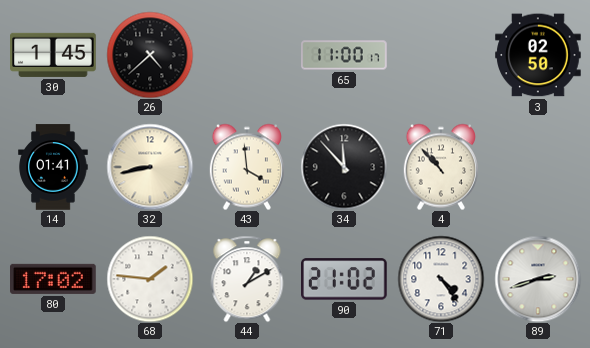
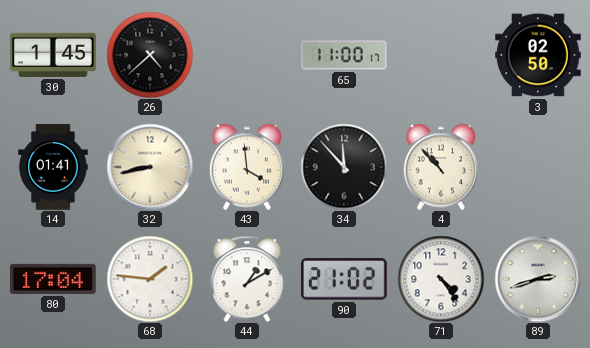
80: 17:02 -> 17:04 (54, 279)
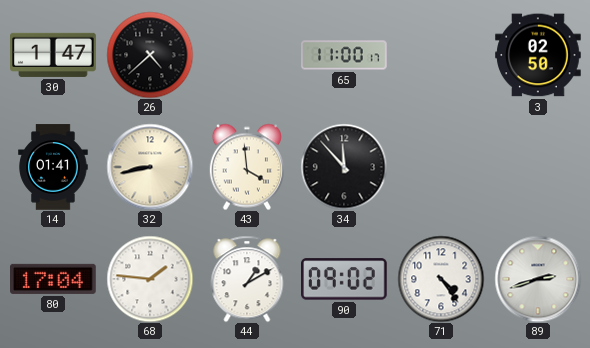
30: 1:45 -> 1:47 (53, 55)
4: 10:53 -> none (441, 167)
90: 21:02 -> 09:02 (345, 279)
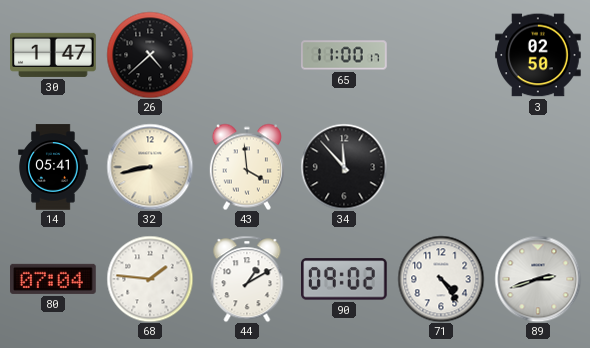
14: 01:41 -> 05:41 (53, 167)
80: 17:04 -> 07:04 (54, 279)
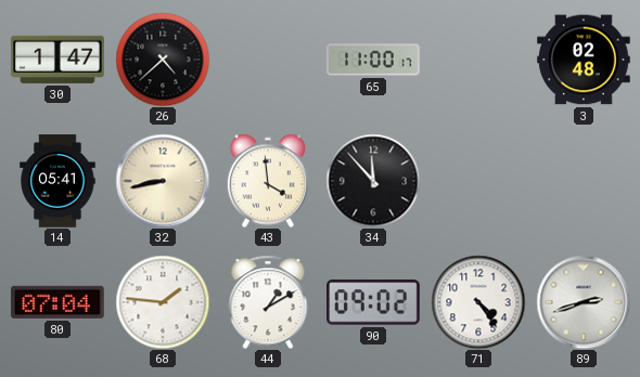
3: 02:50 -> 02:48 (584, 60)
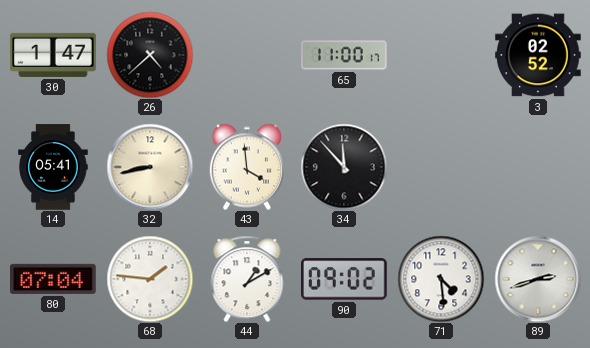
3: 02:48 -> 02:52 (538, 55)
71: 4:24 -> 4:29 (441, 279)
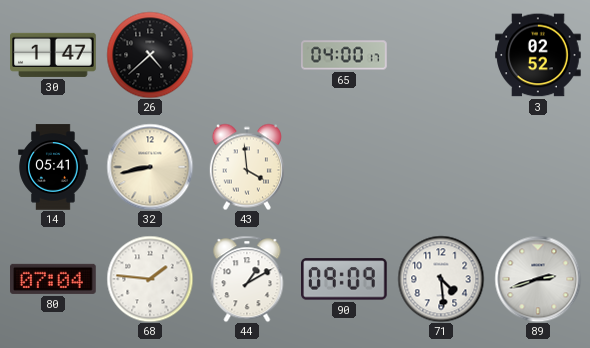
65: 11:00 -> 04:00 (344, 55)
34: 11:53 -> none (344, 167)
90: 09:02 -> 09:09 (345, 279)
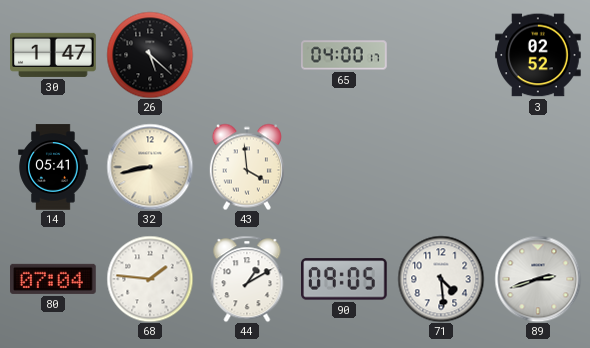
26: 4:38 -> 5:22 (150, 55)
90: 09:09 -> 09:05 (345, 279)
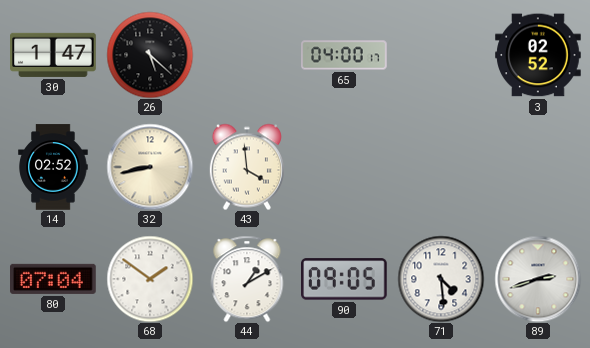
14: 05:41 -> 02:52 (53, 167)
68: 1:46 -> 1:51 (150, 279)
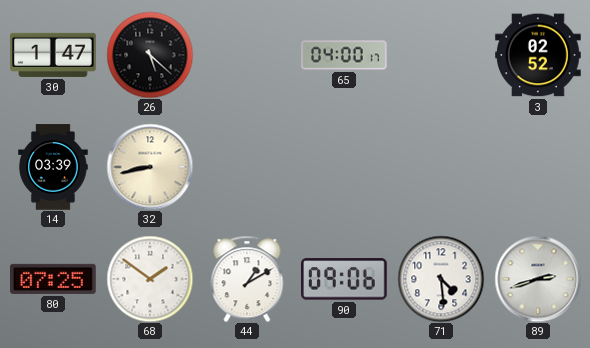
14: 02:52 -> 03:39 (53, 167)
43: 3:59 -> none (247, 167)
80: 07:04 -> 07:25 (54, 279)
90: 09:05 -> 09:06 (345, 279)
